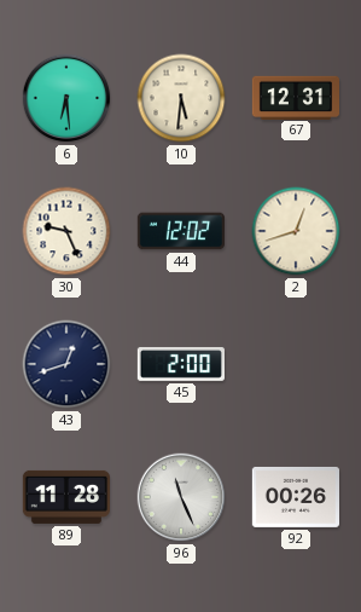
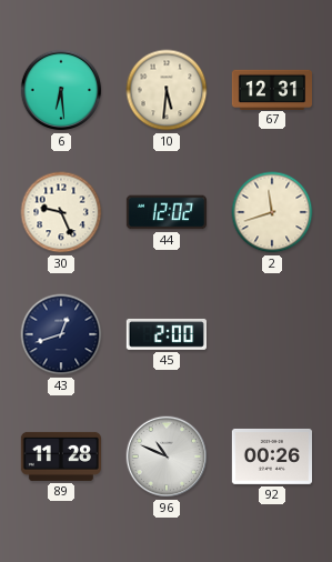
2: 12:42 -> 11:42 (272, 212)
96: 11:26 -> 10:49 (167, 456)
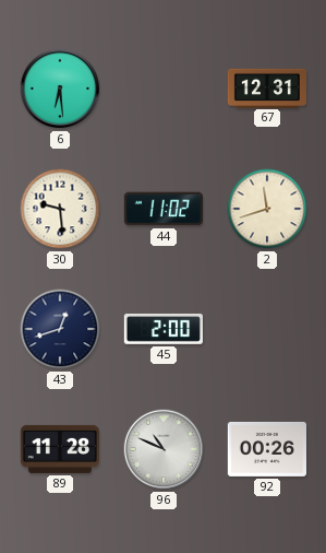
10: 5:31 -> none (167, 90)
30: 9:26 -> 9:29 (60, 209)
44: 12:02 -> 11:02 (162, 209)
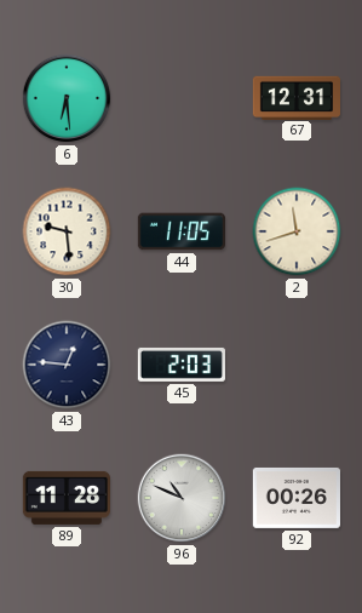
44: 11:02 -> 11:05 (180, 231)
43: 12:42 -> 12:46 (67, 365)
45: 2:00 -> 2:03 (180, 365)
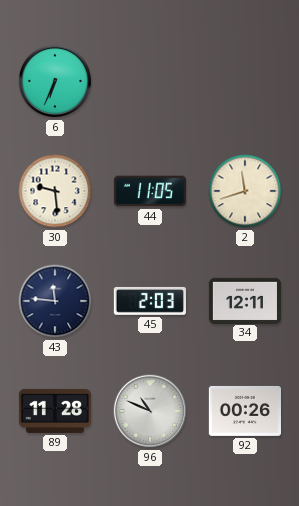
6: 6:29 -> 6:34 (55, 81)
67: 12:31 -> none (295, 97)
43: 12:46 -> 11:46 (55, 301)
34: none -> 12:11 (244, 300)
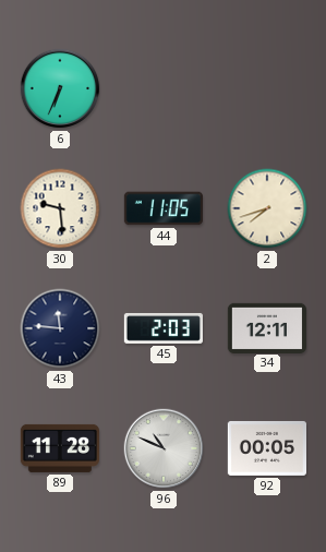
2: 11:42 -> 7:42 (267, 208)
92: 00:26 -> 00:05 (266, 448)
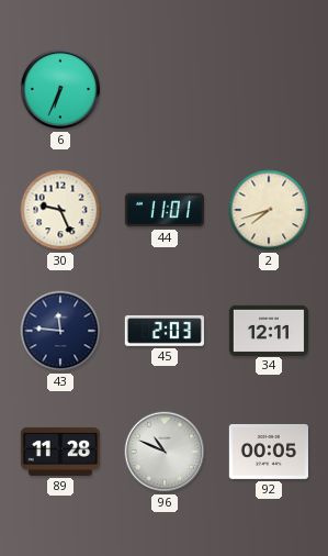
30: 9:29 -> 9:26 (60, 210)
44: 11:05 -> 11:01 (163, 210)
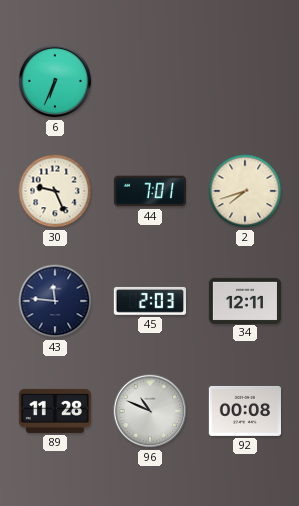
44: 11:01 -> 7:01 (149, 191)
92: 00:05 -> 00:08 (244, 411)
